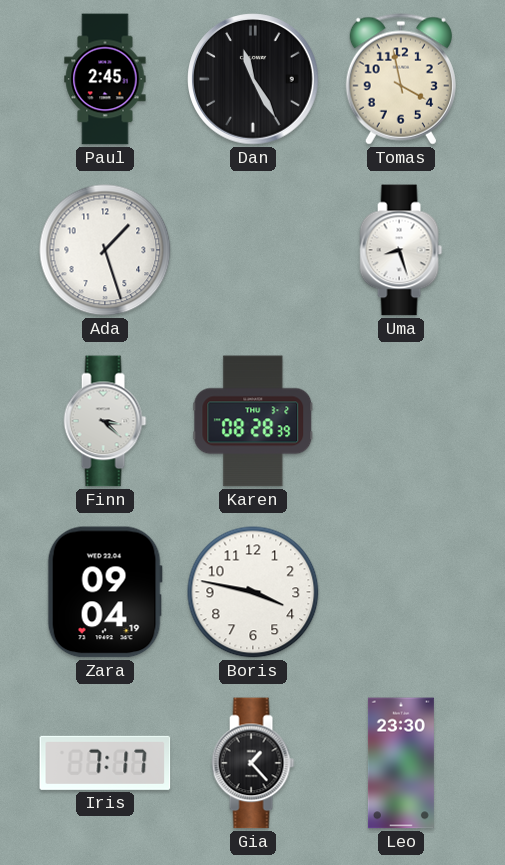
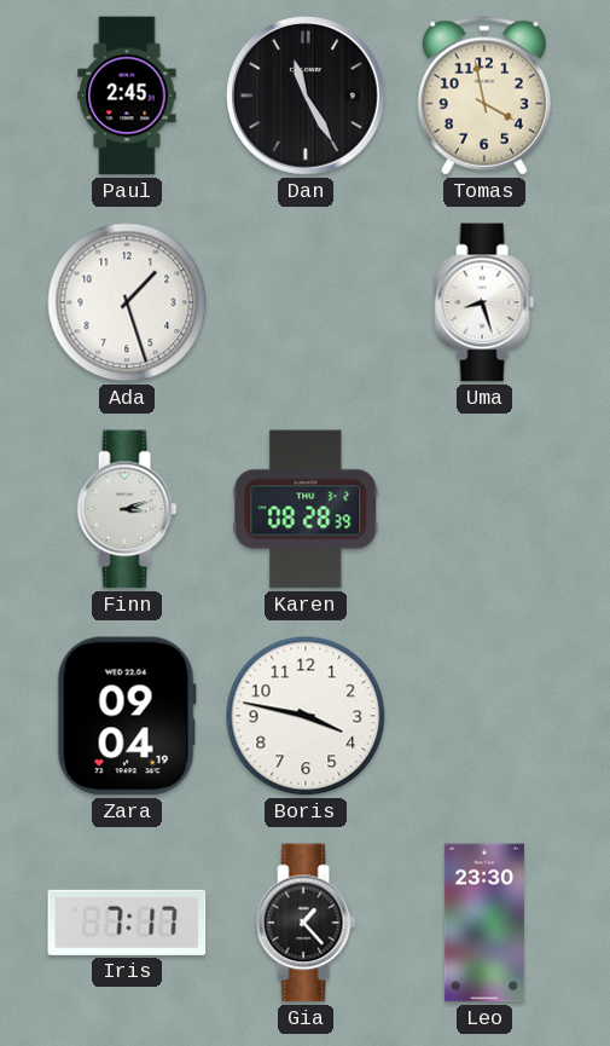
Finn: 3:22 -> 3:12 (127, 509)
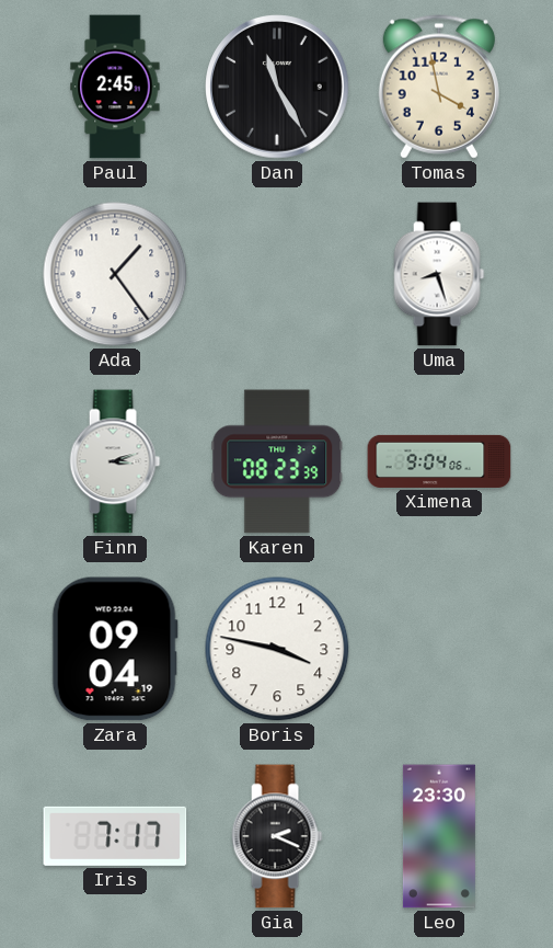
Ada: 1:27 -> 1:24 (115, 274)
Karen: 08:28 -> 08:23 (277, 461)
Ximena: none -> 9:04 (439, 461)
Gia: 1:23 -> 2:19 (277, 836)
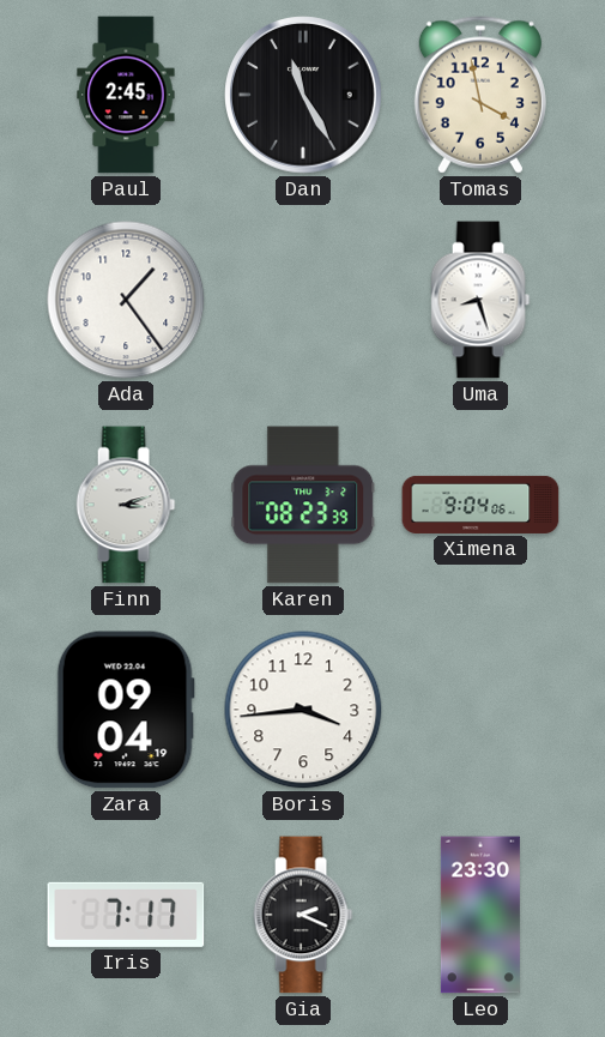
Boris: 3:47 -> 3:44 (303, 710)
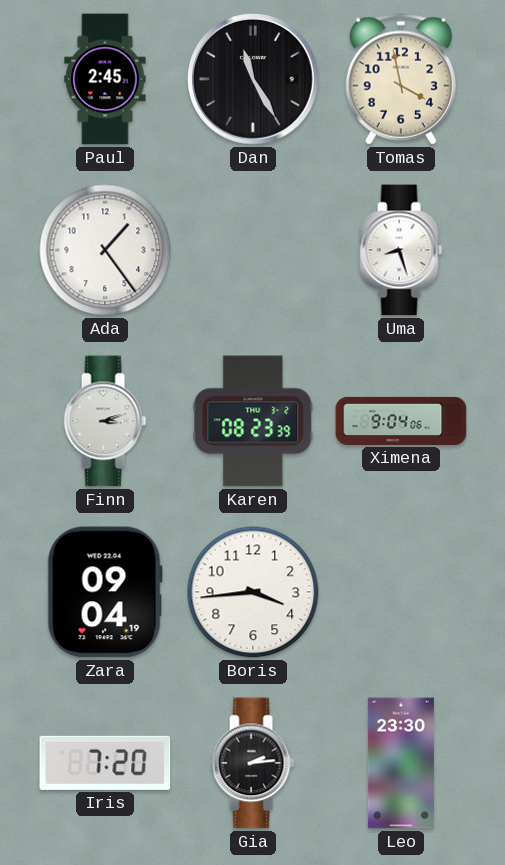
Iris: 7:17 -> 7:20 (105, 763)
Gia: 2:19 -> 2:14 (253, 763)
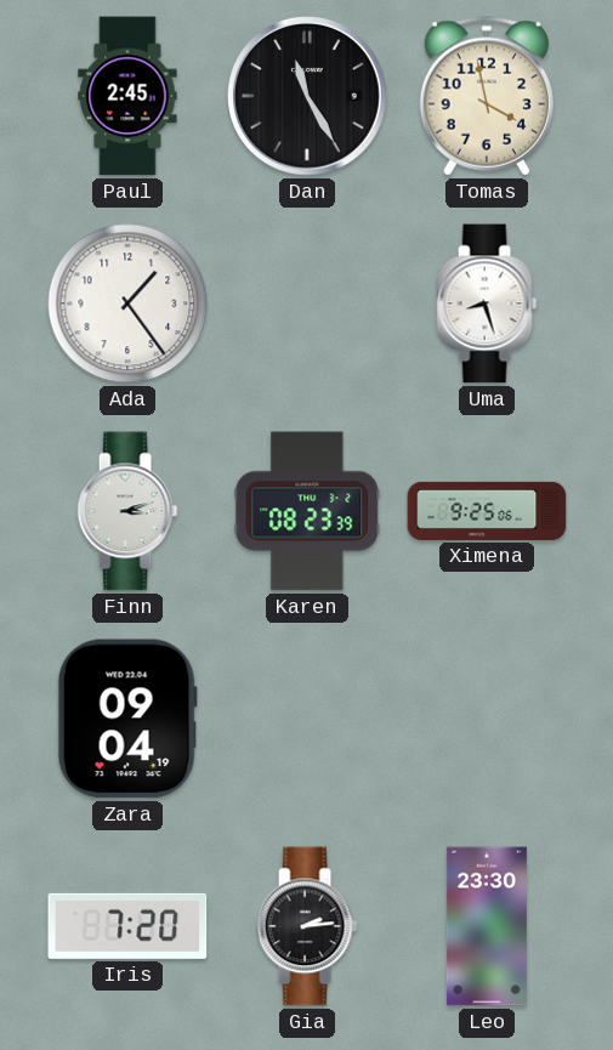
Ximena: 9:04 -> 9:25 (487, 511)
Boris: 3:44 -> none (253, 592)
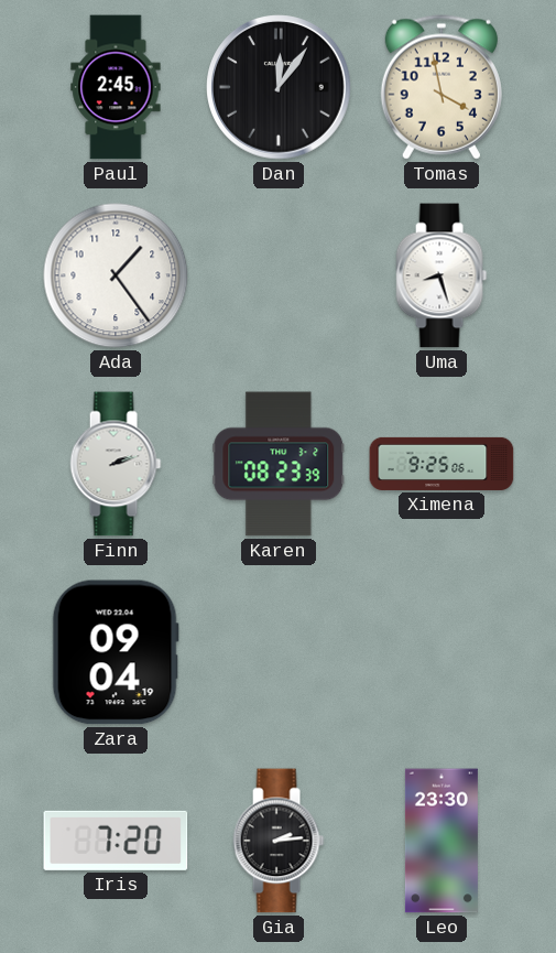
Dan: 11:25 -> 12:06 (279, 87)
Finn: 3:12 -> 2:12 (116, 464)
